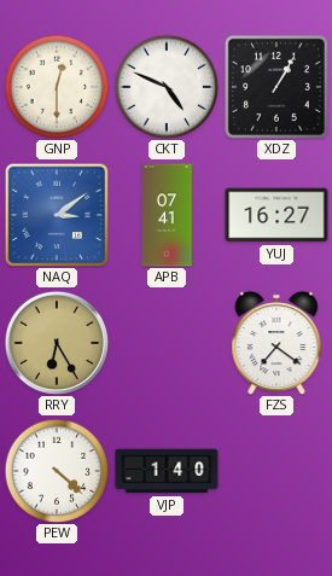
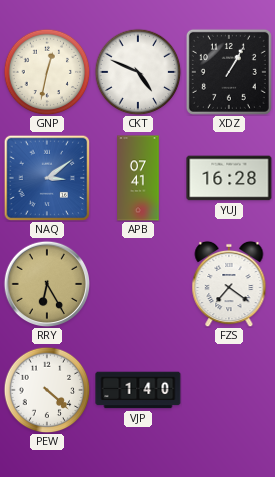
GNP: 12:30 -> 12:32 (47, 72)
YUJ: 16:27 -> 16:28 (229, 178)
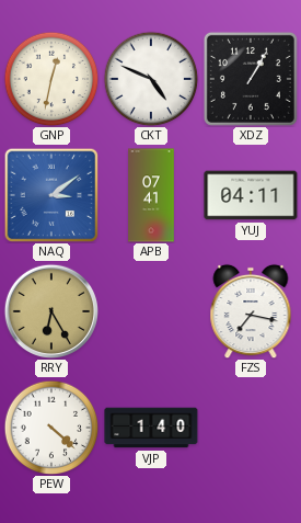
YUJ: 16:28 -> 04:11 (251, 195)
FZS: 7:21 -> 7:17 (251, 311)
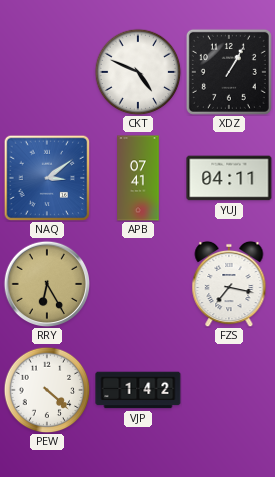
GNP: 12:32 -> none (51, 79)
VJP: 1:40 -> 1:42 (138, 390)
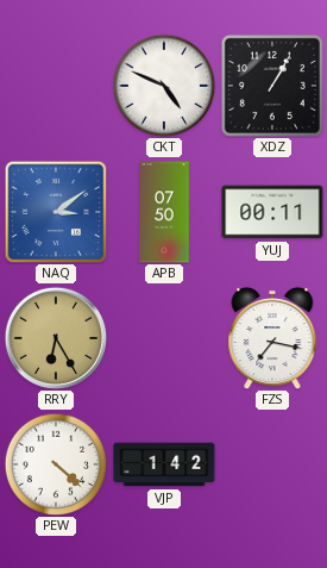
APB: 07:41 -> 07:50 (164, 212)
YUJ: 04:11 -> 00:11 (272, 212)
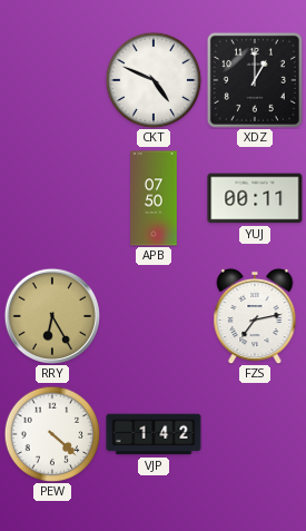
XDZ: 1:05 -> 1:00 (255, 80)
NAQ: 3:09 -> none (56, 212)
FZS: 7:17 -> 7:13 (255, 316)
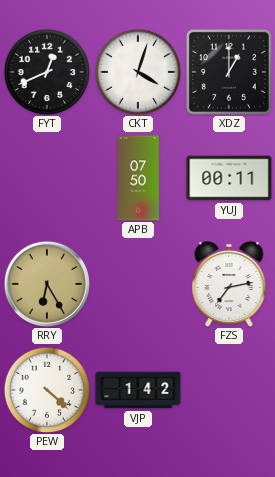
FYT: none -> 12:41 (47, 72)
CKT: 4:49 -> 4:03 (138, 72)
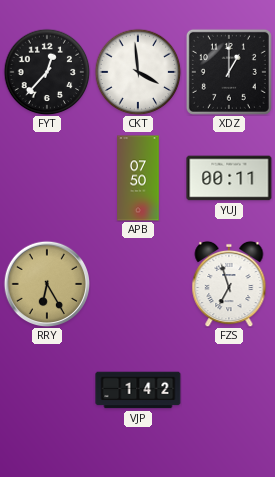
FYT: 12:41 -> 12:37 (47, 72)
CKT: 4:03 -> 3:59 (138, 72)
FZS: 7:13 -> 6:57 (229, 284)
PEW: 4:22 -> none (47, 390)
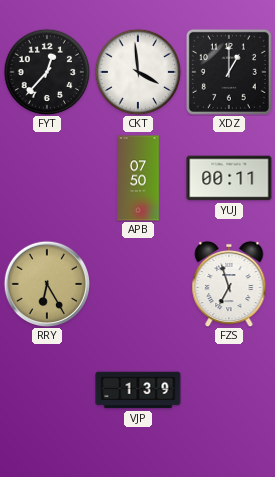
VJP: 1:42 -> 1:39 (138, 390)
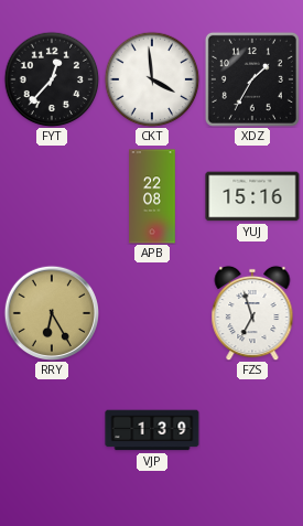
XDZ: 1:00 -> 1:35 (252, 79)
APB: 07:50 -> 22:08 (152, 196)
YUJ: 00:11 -> 15:16 (252, 196)
